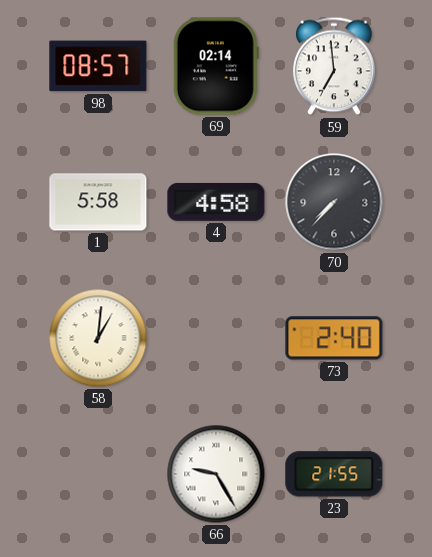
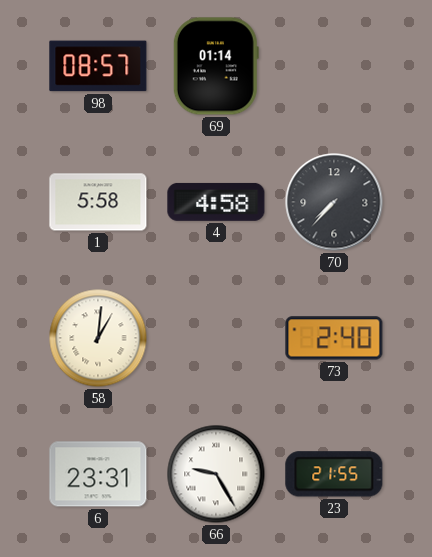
69: 02:14 -> 01:14 (216, 66)
59: 6:59 -> none (335, 66)
6: none -> 23:31 (98, 474)
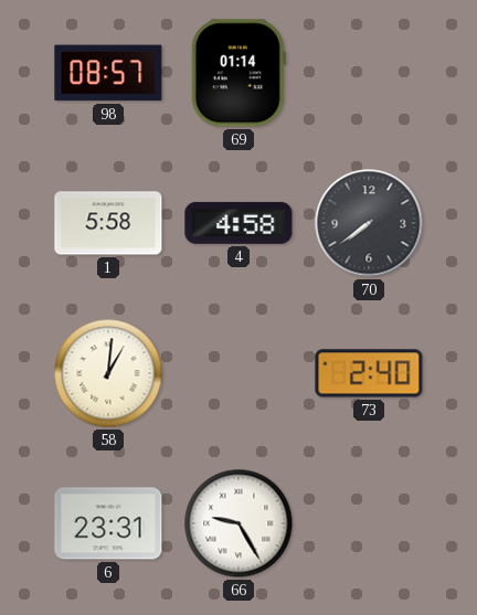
70: 7:37 -> 7:39 (369, 223)
23: 21:55 -> none (334, 474)
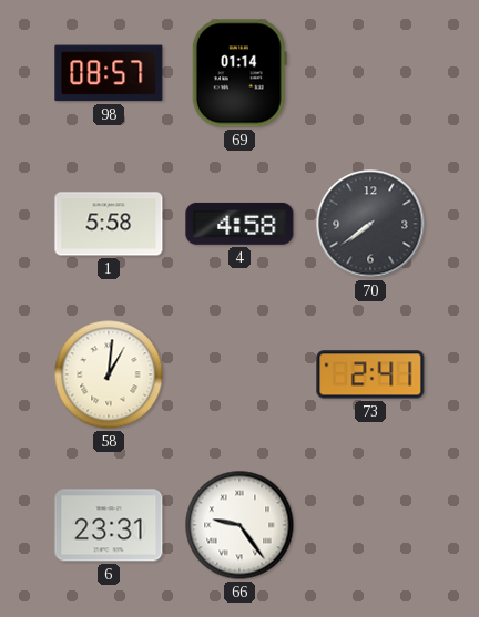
73: 2:40 -> 2:41 (370, 374)
66: 9:25 -> 9:24 (239, 525)
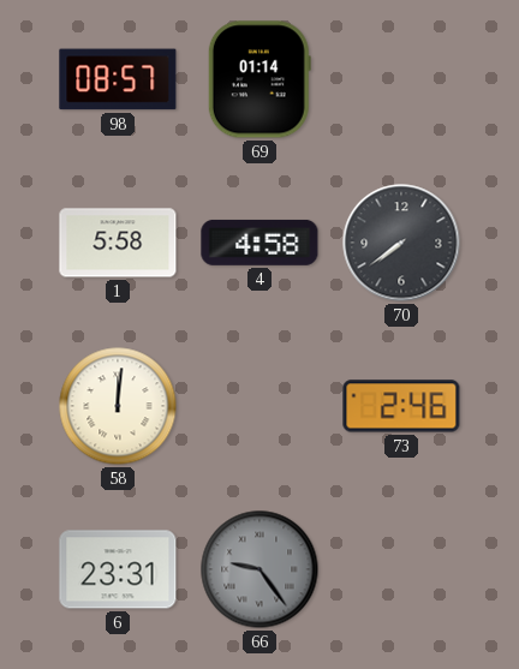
58: 1:01 -> 12:01 (118, 406)
73: 2:41 -> 2:46 (401, 406)
66 dial: white -> grey (259, 569)
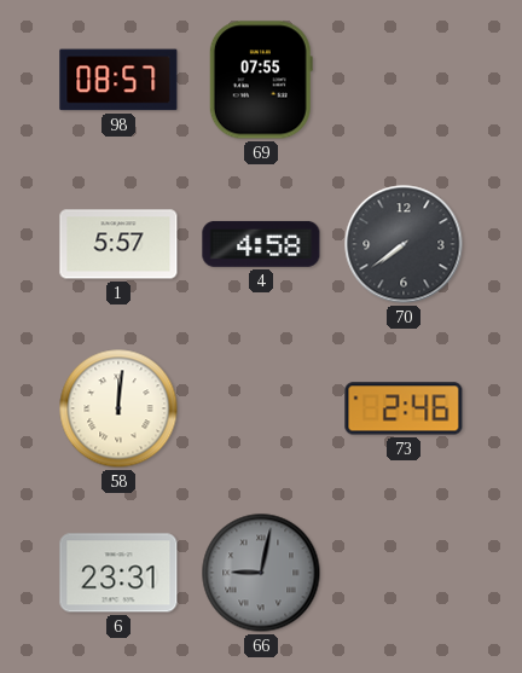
69: 01:14 -> 07:55 (261, 80)
1: 5:58 -> 5:57 (118, 244)
66: 9:24 -> 9:02 (261, 573)
